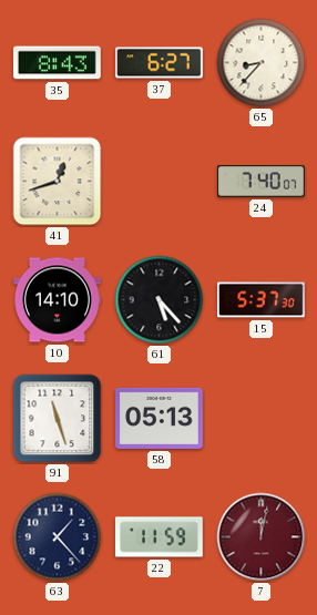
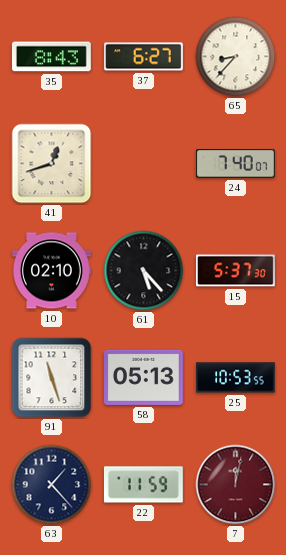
10: 14:10 -> 02:10 (52, 271)
25: none -> 10:53 (236, 378)
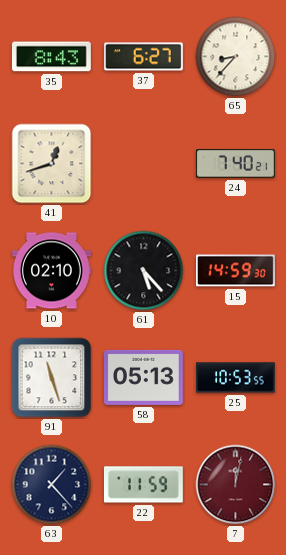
24: 7:40:07 -> 7:40:21 (236, 164)
15: 5:37 -> 14:59 (236, 271)
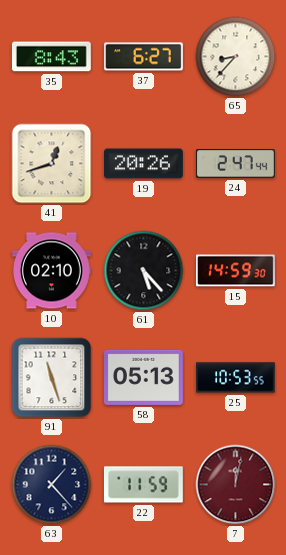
19: none -> 20:26 (144, 164)
24: 7:40 -> 2:47 (236, 164)
